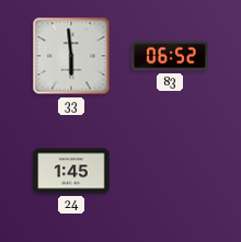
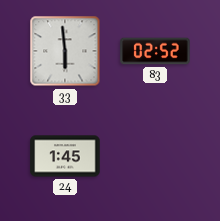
83: 06:52 -> 02:52 (155, 51)
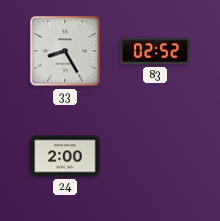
33: 5:59 -> 8:25 (65, 51)
24: 1:45 -> 2:00 (65, 156)
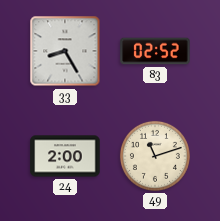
49: none -> 11:12 (155, 156)
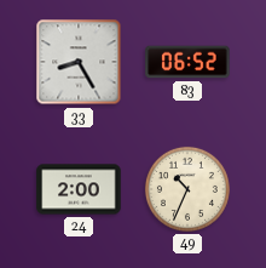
83: 02:52 -> 06:52 (187, 62)
49: 11:12 -> 10:34 (187, 189)
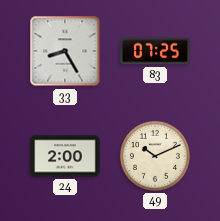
83: 06:52 -> 07:25 (155, 51)
49: 10:34 -> 10:11 (155, 156)
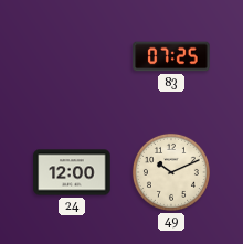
33: 8:25 -> none (65, 51)
24: 2:00 -> 12:00 (72, 172)
